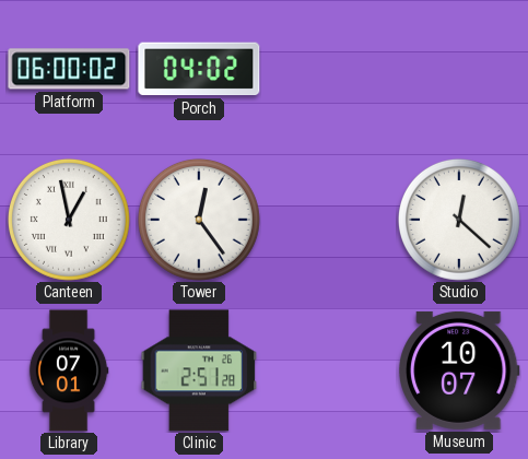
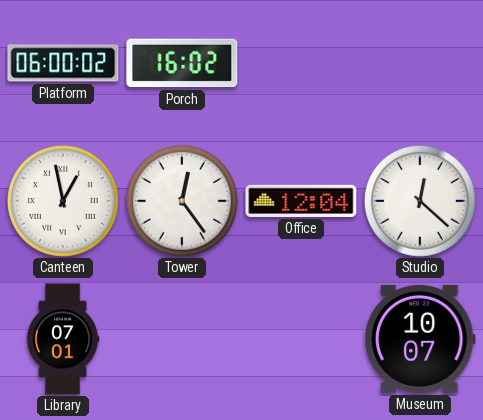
Porch: 04:02 -> 16:02 (182, 63)
Office: none -> 12:04 (301, 201)
Clinic: 2:51 -> none (199, 370)
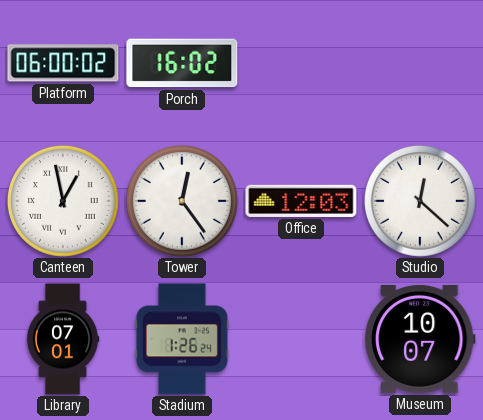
Office: 12:04 -> 12:03 (301, 201)
Stadium: none -> 1:26 (182, 339)
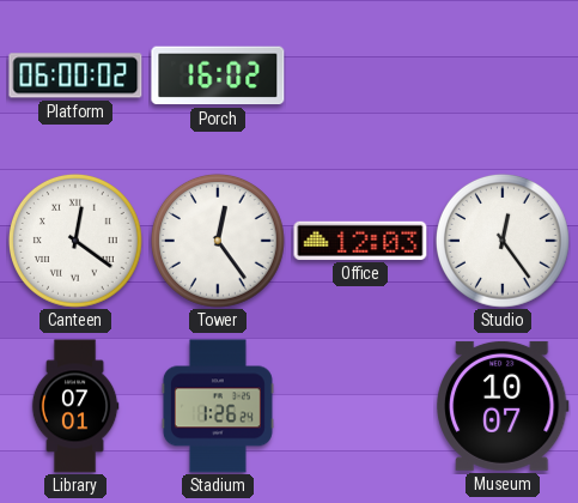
Canteen: 12:58 -> 12:21 (75, 241)
Studio: 12:22 -> 12:24 (503, 241)
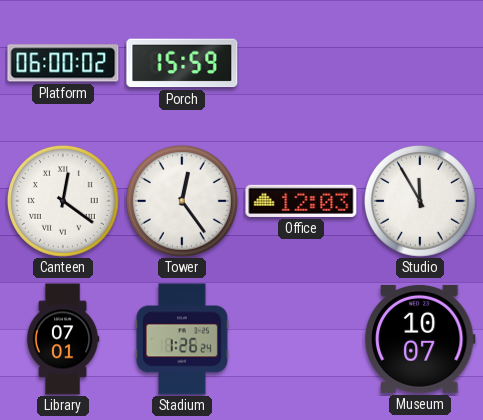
Porch: 16:02 -> 15:59 (182, 63)
Studio: 12:24 -> 11:55 (420, 201)
